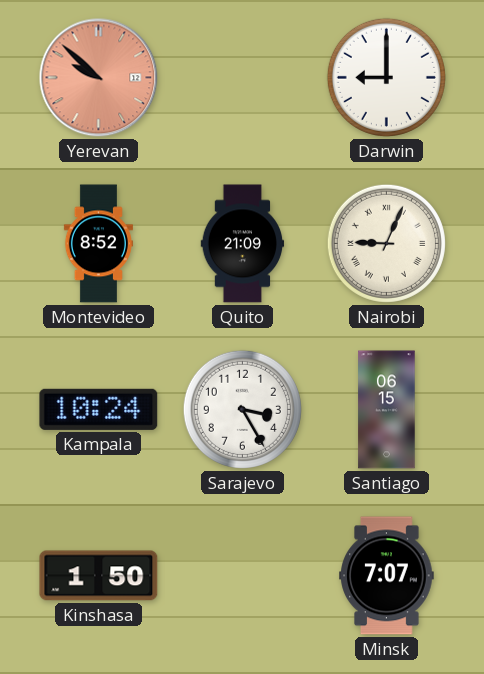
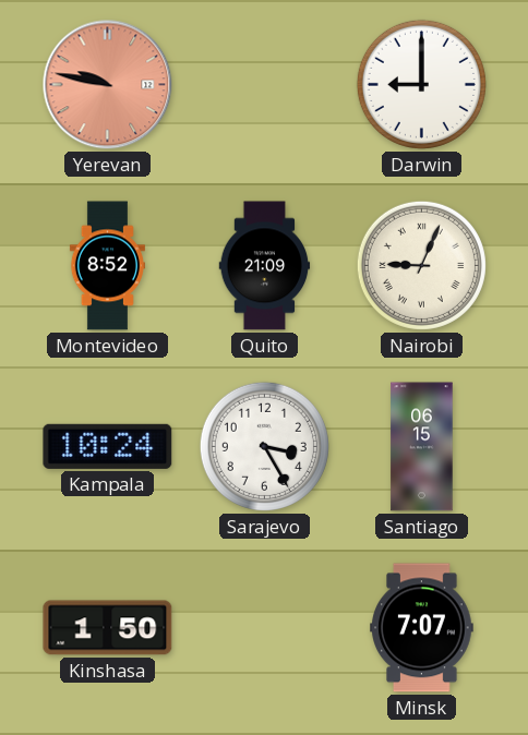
Yerevan: 9:52 -> 9:47 (108, 85)
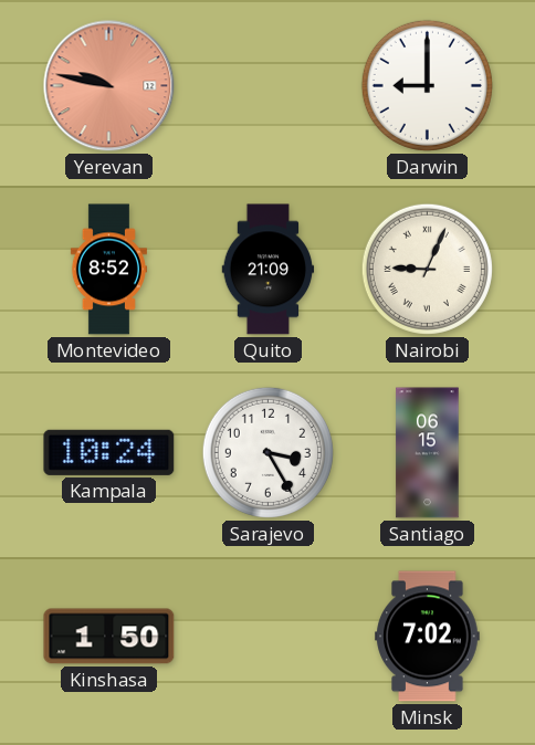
Minsk: 7:07 -> 7:02 (428, 637)
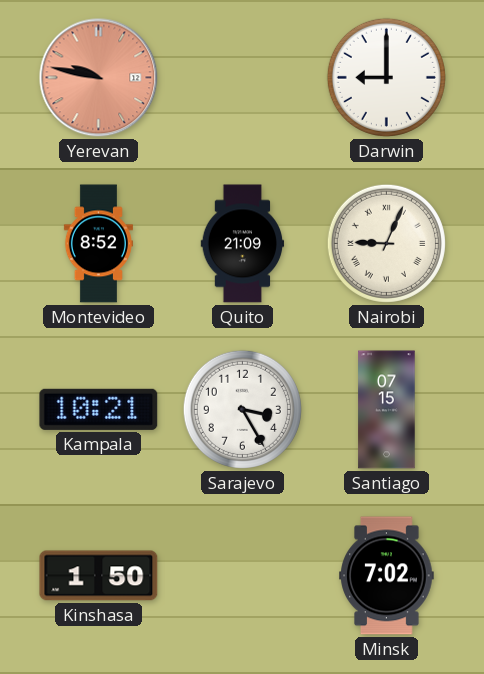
Kampala: 10:24 -> 10:21 (99, 409)
Santiago: 06:15 -> 07:15 (387, 410)
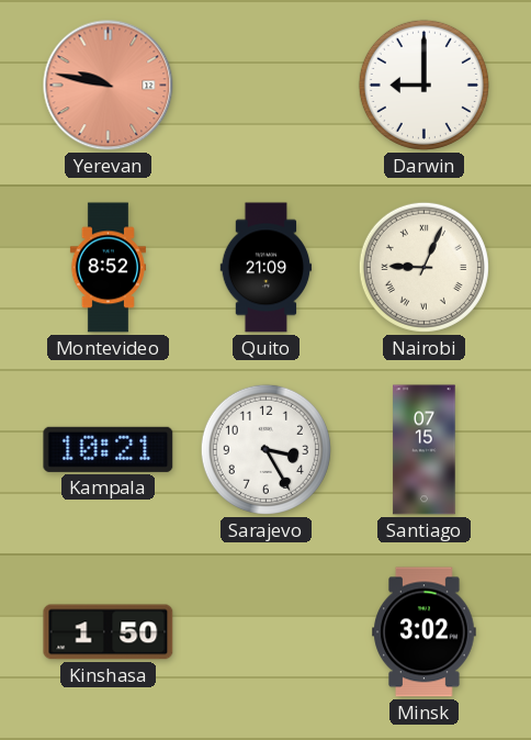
Minsk: 7:02 -> 3:02 (425, 632)
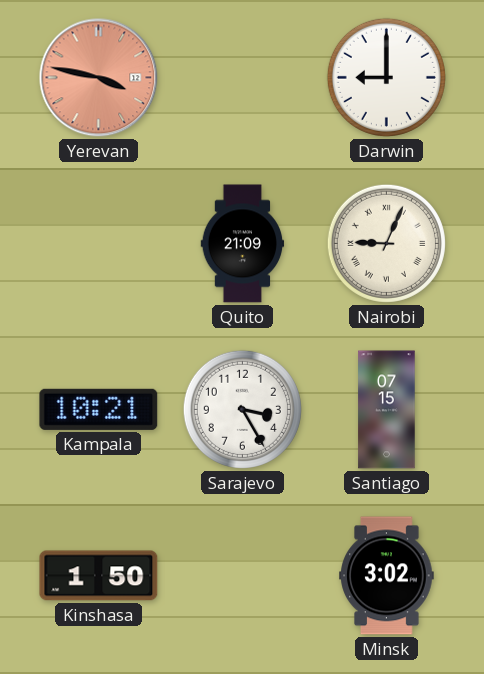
Yerevan: 9:47 -> 3:47 (99, 78)
Montevideo: 8:52 -> none (108, 268)
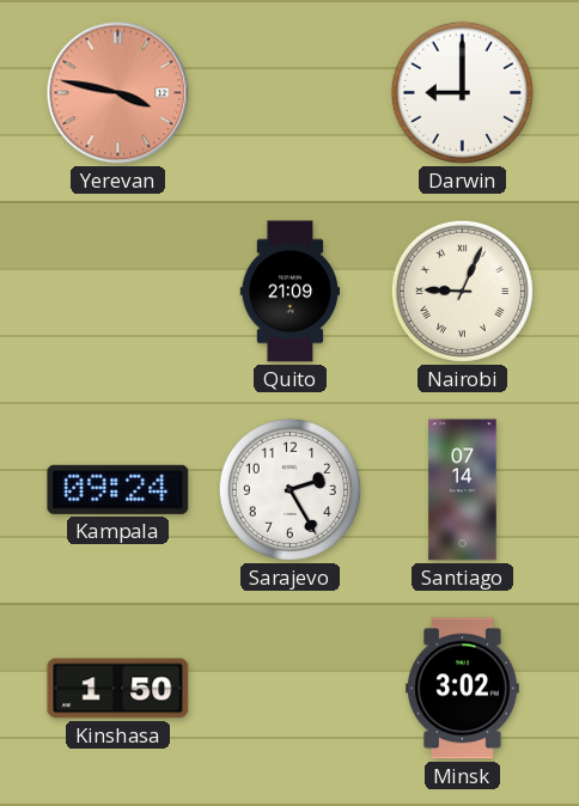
Kampala: 10:21 -> 09:24 (118, 489)
Sarajevo: 3:25 -> 2:25 (289, 489)
Santiago: 07:15 -> 07:14 (463, 490)
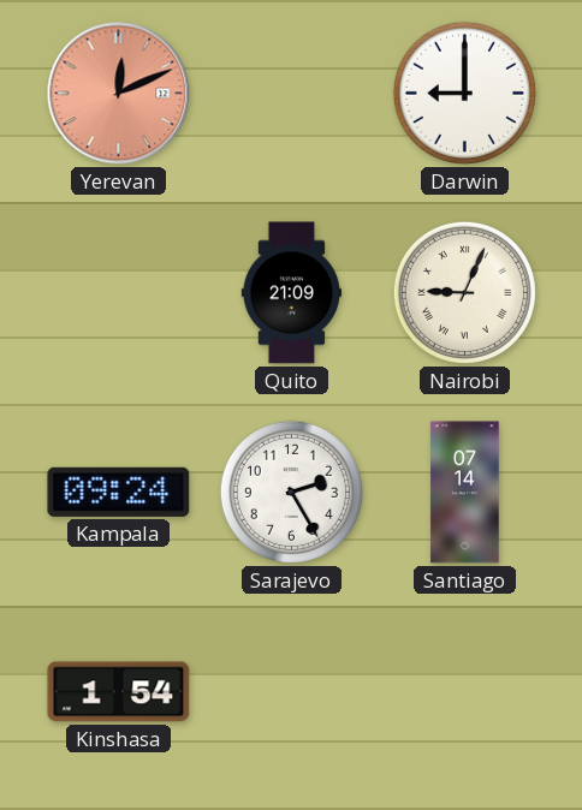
Yerevan: 3:47 -> 12:11 (119, 94)
Kinshasa: 1:50 -> 1:54 (119, 692)
Minsk: 3:02 -> none (463, 689)
